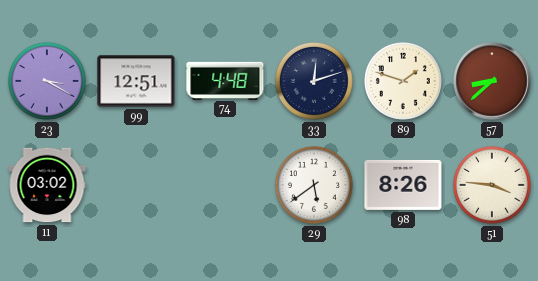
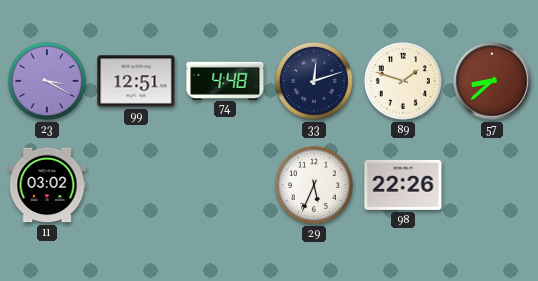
29: 5:39 -> 5:34 (314, 185)
98: 8:26 -> 22:26 (403, 185)
51: 3:46 -> none (492, 185)
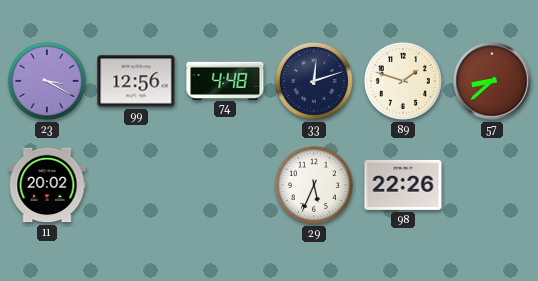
99: 12:51 -> 12:56 (136, 81)
11: 03:02 -> 20:02 (47, 185)
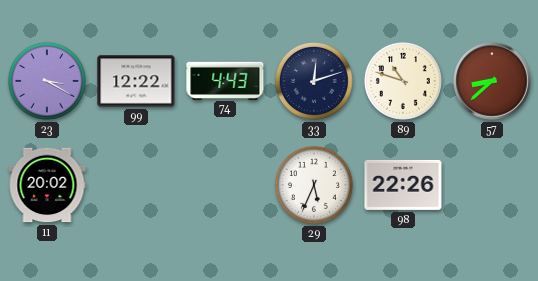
99: 12:56 -> 12:22 (136, 81)
74: 4:48 -> 4:43 (225, 80)
89: 1:48 -> 10:48 (403, 81)
